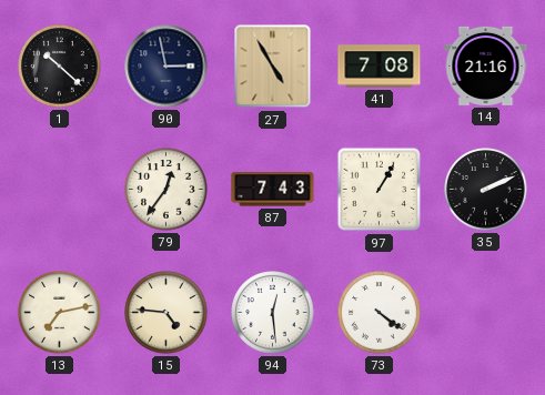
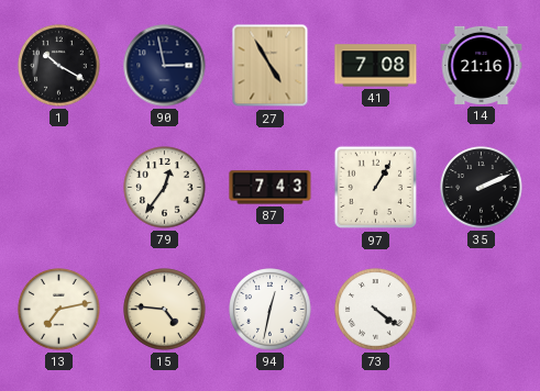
1: 10:22 -> 10:20 (59, 66)
94: 12:29 -> 12:32 (271, 310)
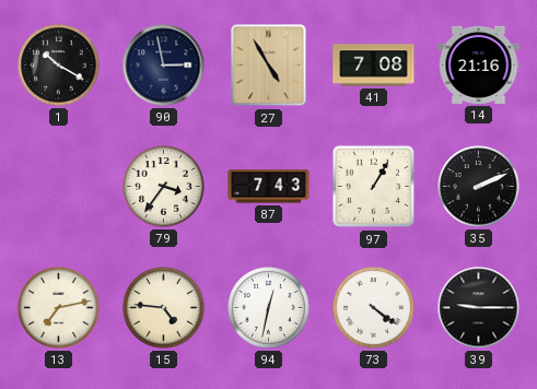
79: 12:36 -> 3:36 (164, 187)
39: none -> 9:15 (479, 308)
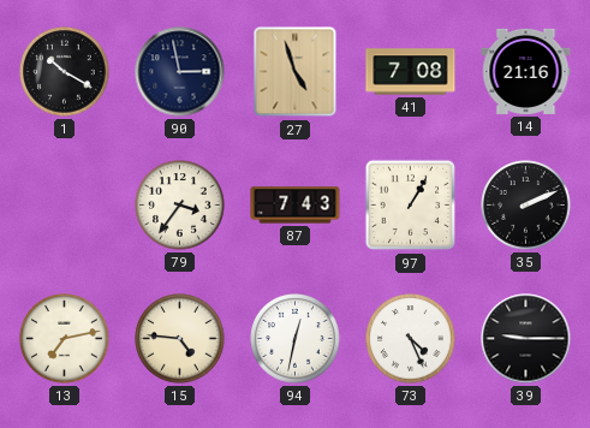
27: 4:55 -> 4:57 (296, 72)
73: 4:21 -> 4:26 (411, 339)
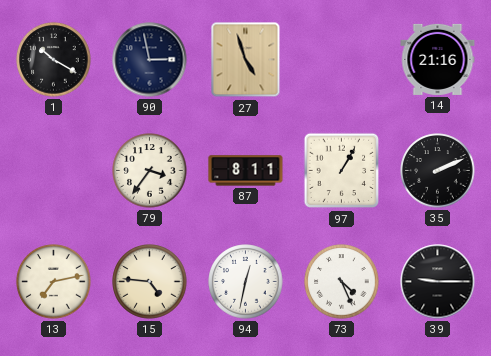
41: 7:08 -> none (411, 72)
87: 7:43 -> 8:11 (246, 171)
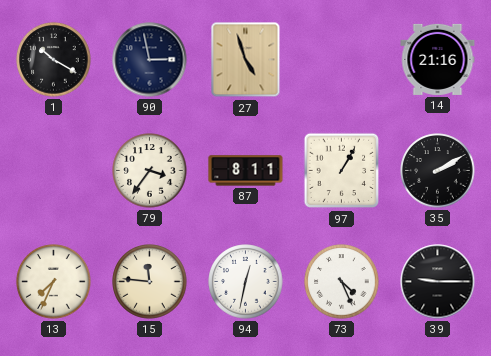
35: 2:11 -> 2:10 (438, 171)
13: 7:13 -> 7:34 (54, 282)
15: 4:46 -> 11:46 (150, 282)
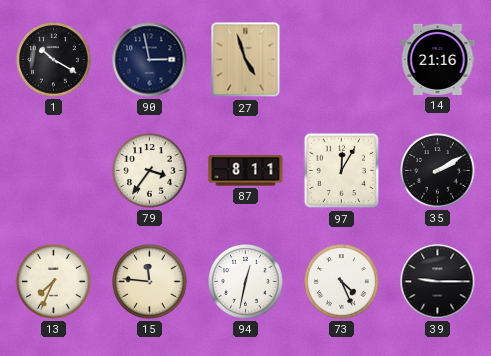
97: 1:05 -> 12:05 (342, 171)
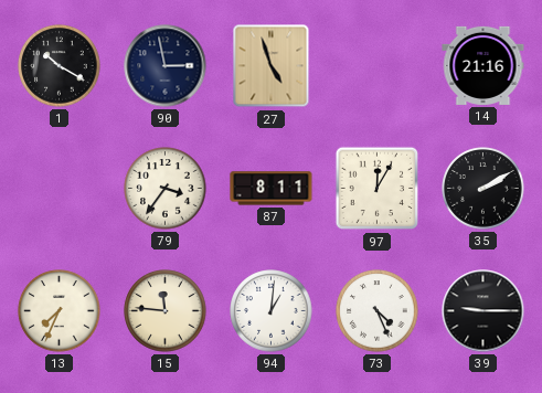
94: 12:32 -> 1:01 (272, 311)
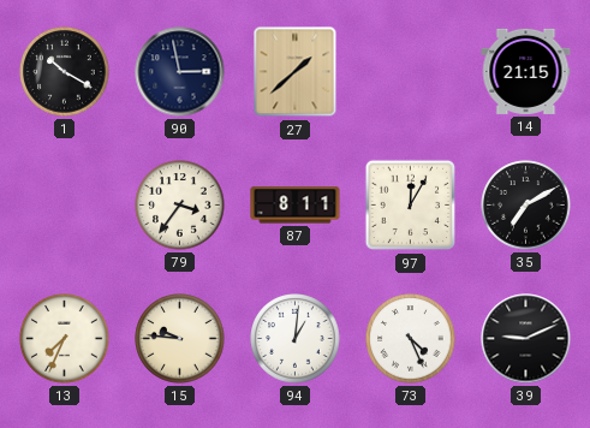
27: 4:57 -> 1:38 (296, 72)
14: 21:16 -> 21:15 (526, 71)
35: 2:10 -> 7:10 (526, 206)
15: 11:46 -> 9:46 (180, 339)
39: 9:15 -> 9:11 (526, 339)
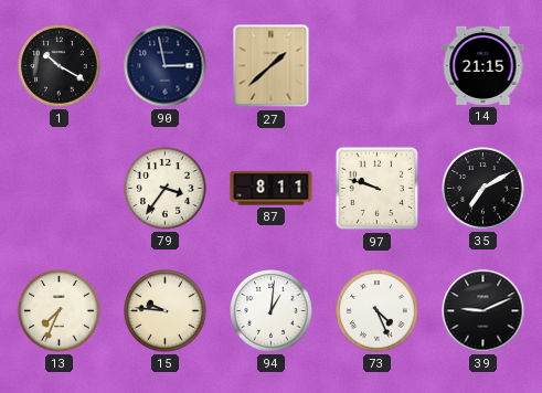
97: 12:05 -> 9:48 (378, 189)
